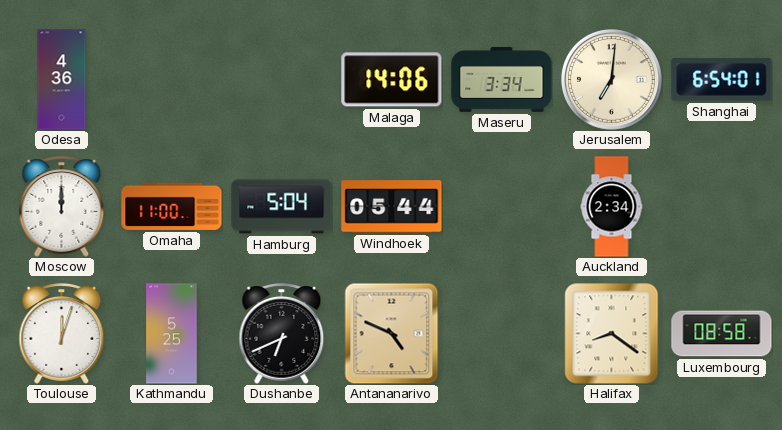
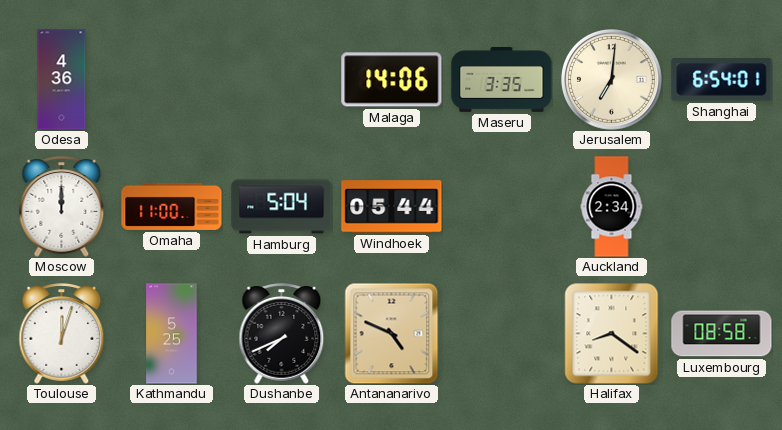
Maseru: 3:34 -> 3:35 (502, 80)
Dushanbe: 6:41 -> 7:41 (282, 334)
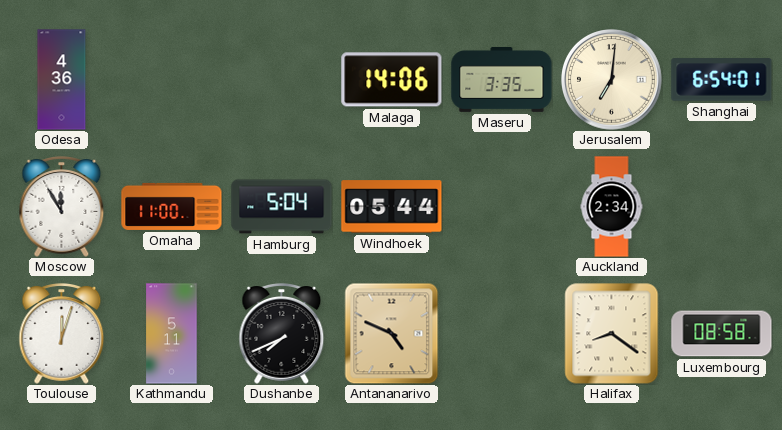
Moscow: 12:00 -> 11:55 (62, 207)
Kathmandu: 5:25 -> 5:11 (172, 334)
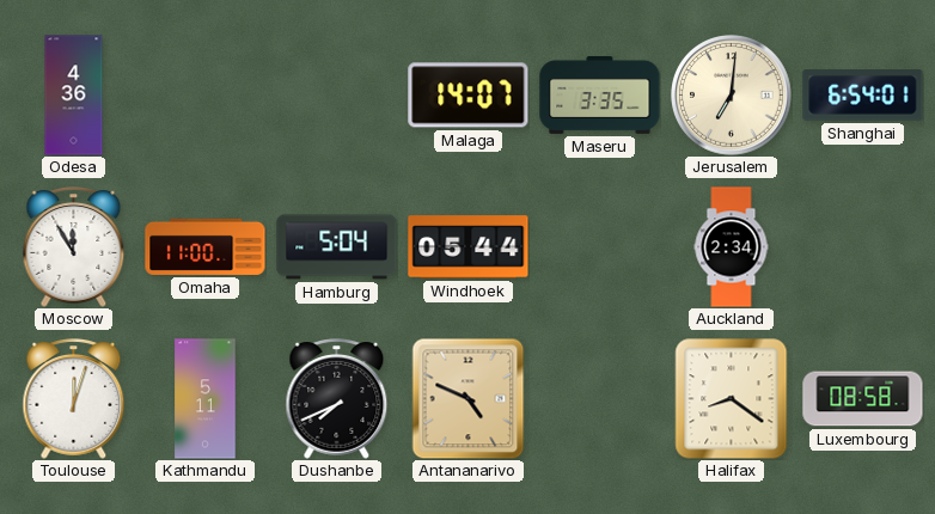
Malaga: 14:06 -> 14:07 (469, 96)
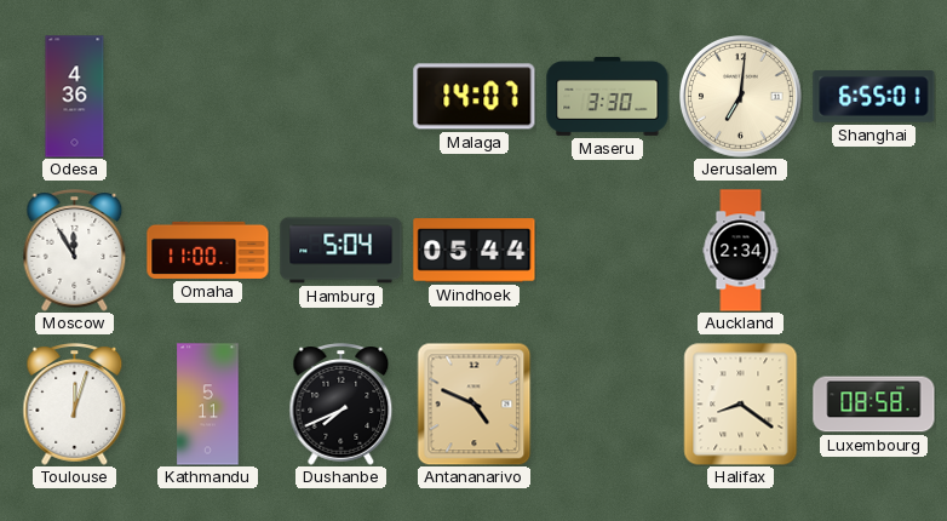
Maseru: 3:35 -> 3:30 (608, 97)
Shanghai: 6:54 -> 6:55 (874, 97)
